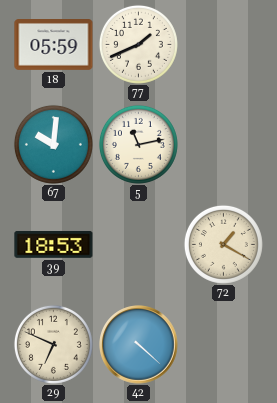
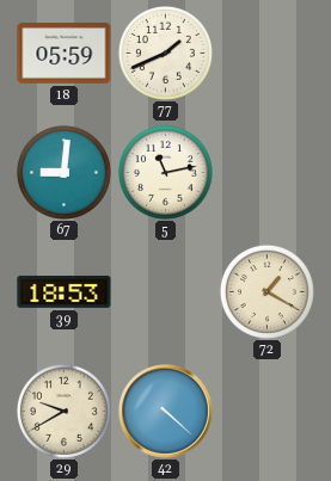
67: 10:01 -> 9:01 (63, 172)
29: 6:49 -> 9:40 (63, 411)
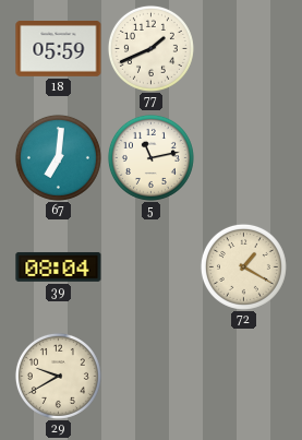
67: 9:01 -> 7:01 (58, 157)
39: 18:53 -> 08:04 (59, 267)
42: 4:22 -> none (166, 412)
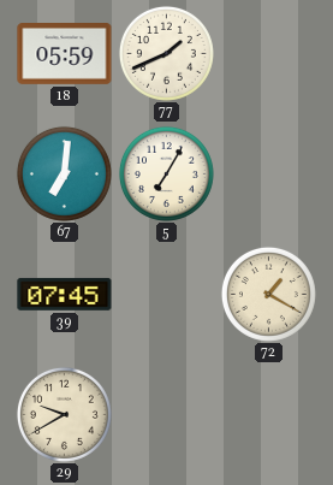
5: 11:13 -> 7:05 (166, 173)
39: 08:04 -> 07:45 (65, 295)
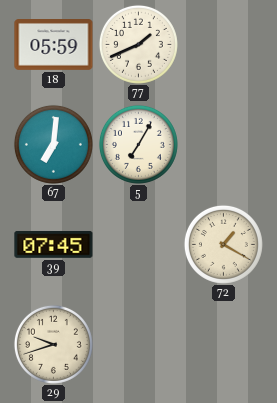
29: 9:40 -> 9:42 (53, 344)
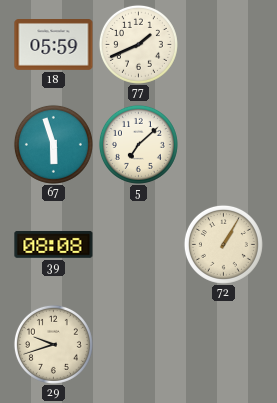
67: 7:01 -> 5:57 (53, 144)
5: 7:05 -> 7:08 (138, 144)
39: 07:45 -> 08:08 (54, 245)
72: 1:20 -> 1:05 (223, 244)
